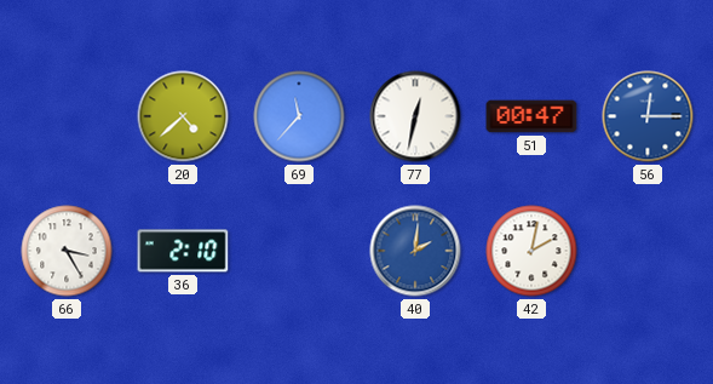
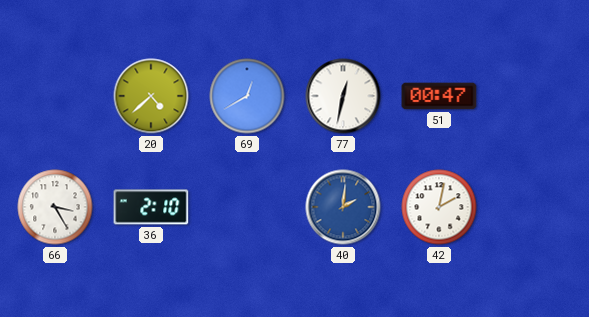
69: 11:37 -> 12:40 (247, 96)
56: 12:15 -> none (648, 116)
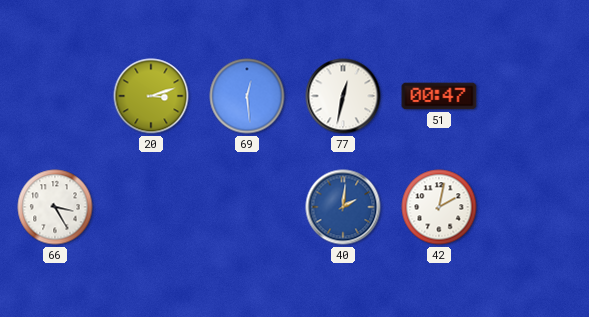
20: 4:38 -> 3:12 (151, 96)
69: 12:40 -> 12:29 (247, 96)
36: 2:10 -> none (151, 207)
